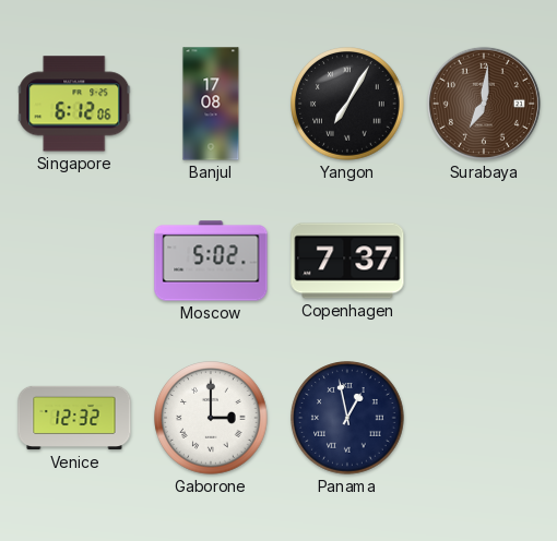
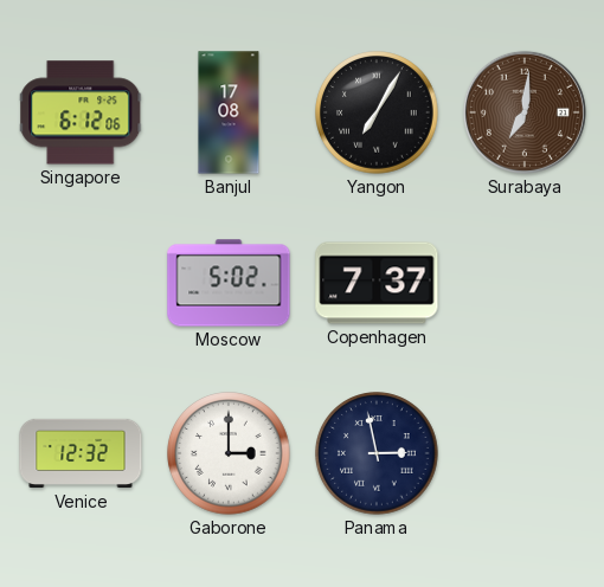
Panama: 12:58 -> 2:58 (377, 453)
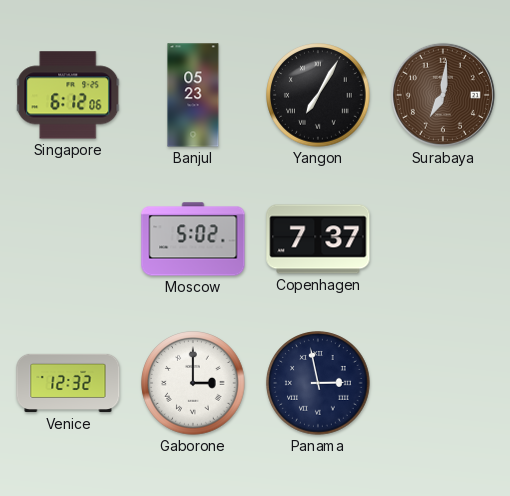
Banjul: 17:08 -> 05:23 (193, 95)
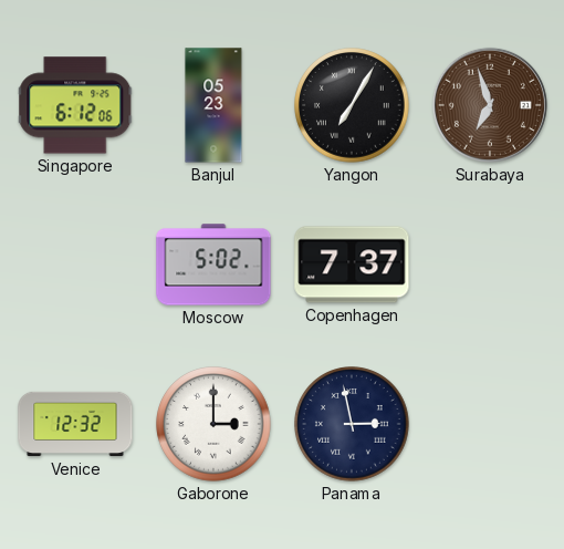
Surabaya: 7:01 -> 6:57 (490, 105)
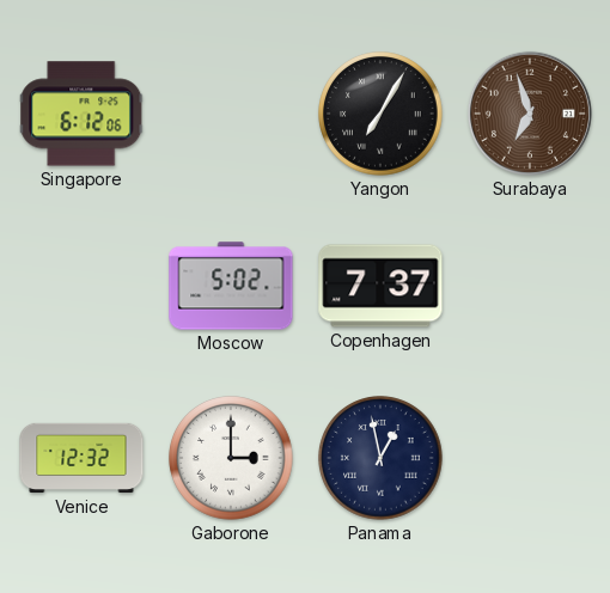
Banjul: 05:23 -> none (213, 105)
Panama: 2:58 -> 12:58 (380, 458)
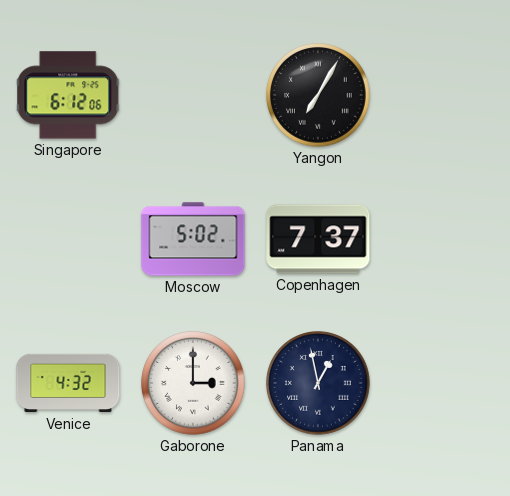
Surabaya: 6:57 -> none (530, 114)
Venice: 12:32 -> 4:32 (68, 383)
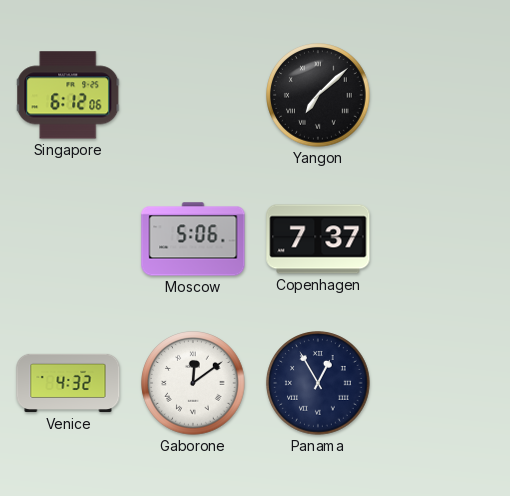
Yangon: 7:05 -> 7:08 (318, 95)
Moscow: 5:02 -> 5:06 (193, 239)
Gaborone: 3:00 -> 12:09 (193, 383)
Panama: 12:58 -> 12:55 (318, 383)
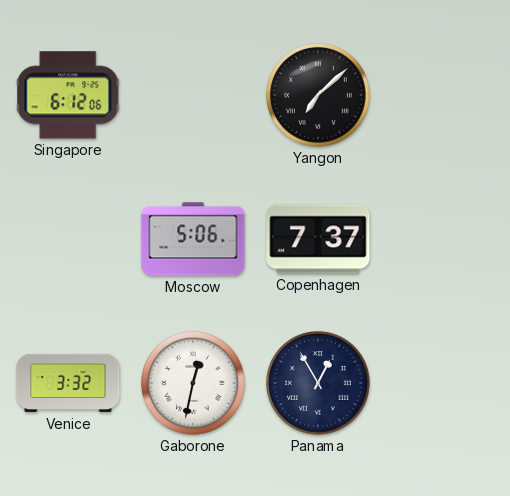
Venice: 4:32 -> 3:32 (68, 383)
Gaborone: 12:09 -> 12:32 (193, 383)
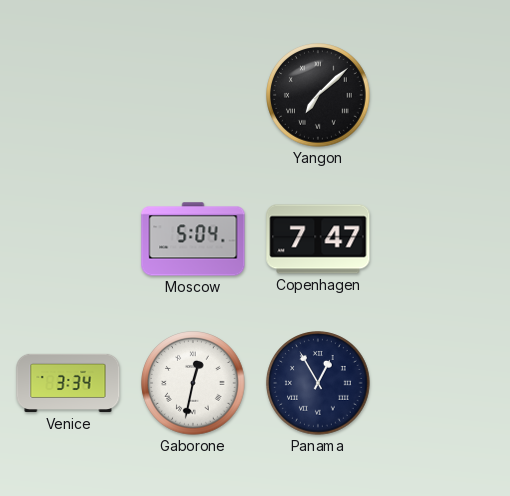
Singapore: 6:12 -> none (69, 95)
Moscow: 5:06 -> 5:04 (193, 239)
Copenhagen: 7:37 -> 7:47 (318, 239)
Venice: 3:32 -> 3:34 (68, 383)
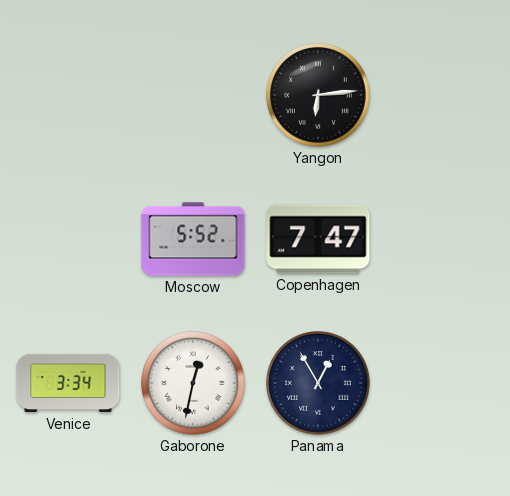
Yangon: 7:08 -> 6:14 (318, 95)
Moscow: 5:04 -> 5:52 (193, 239)
